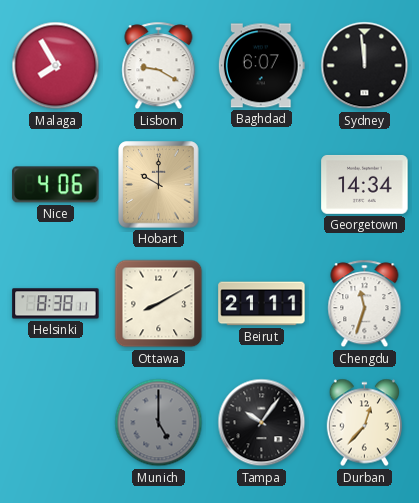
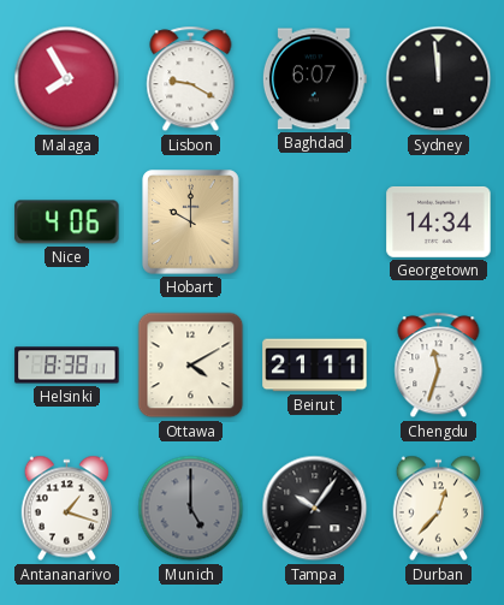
Ottawa: 8:10 -> 4:10 (191, 366)
Antananarivo: none -> 1:18 (66, 509)
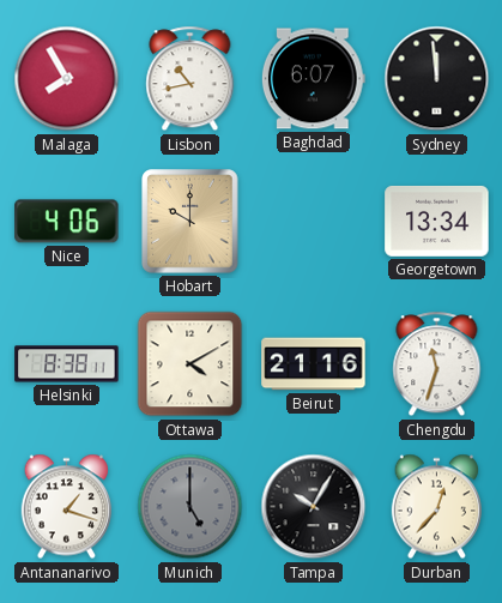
Lisbon: 9:20 -> 10:43 (190, 79)
Georgetown: 14:34 -> 13:34 (437, 221)
Beirut: 21:11 -> 21:16 (314, 364)
Tampa: 10:06 -> 10:05 (314, 507)
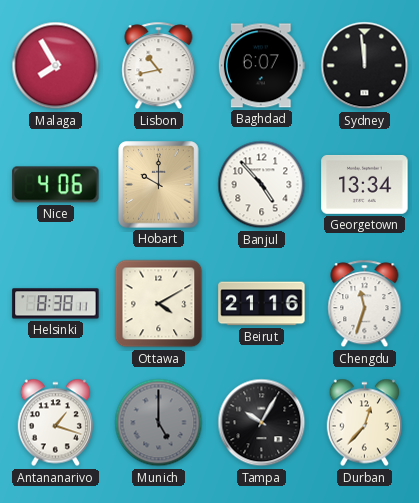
Banjul: none -> 4:53 (262, 185)
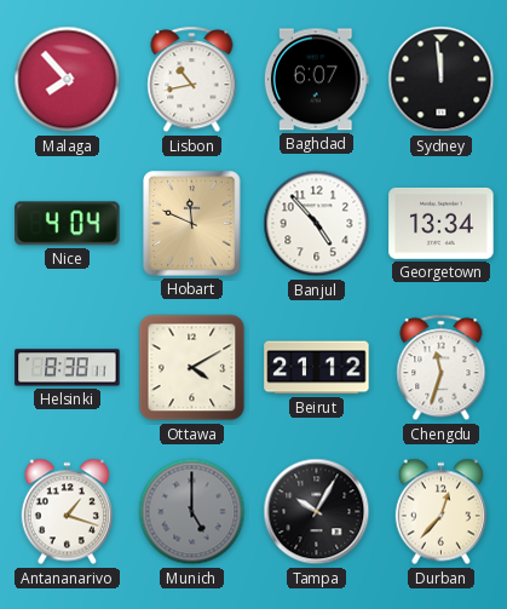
Malaga: 7:55 -> 7:53 (68, 80)
Nice: 4:06 -> 4:04 (68, 224)
Hobart: 10:00 -> 11:49 (192, 224)
Beirut: 21:16 -> 21:12 (317, 368)
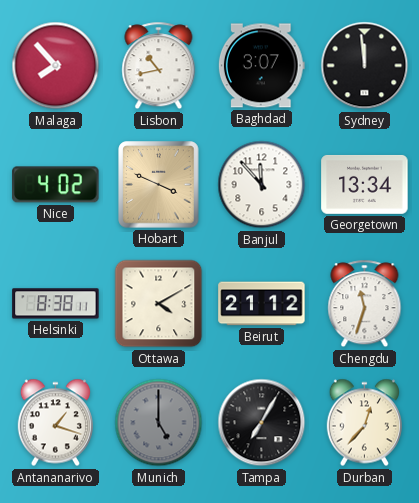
Baghdad: 6:07 -> 3:07 (261, 66)
Nice: 4:04 -> 4:02 (56, 185)
Hobart: 11:49 -> 3:49 (159, 185)
Banjul: 4:53 -> 11:53 (262, 185)
Tampa: 10:05 -> 7:05 (262, 423)
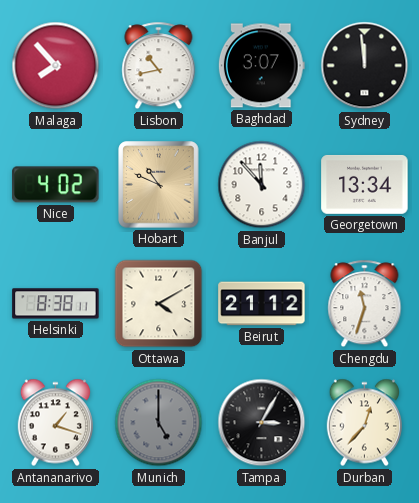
Hobart: 3:49 -> 10:49 (159, 185)
Tampa: 7:05 -> 3:05 (262, 423)
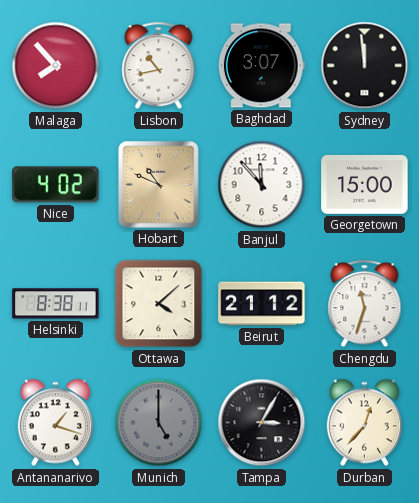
Georgetown: 13:34 -> 15:00 (365, 184)
Ottawa: 4:10 -> 4:08 (159, 304)
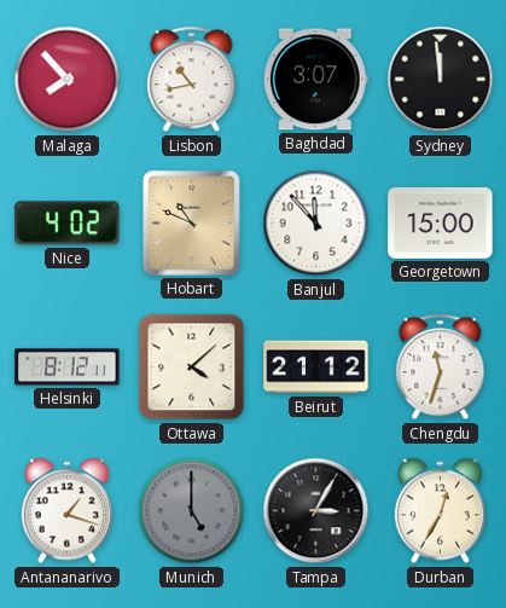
Helsinki: 8:38 -> 8:12 (68, 367)
Durban: 12:37 -> 12:35 (440, 511)
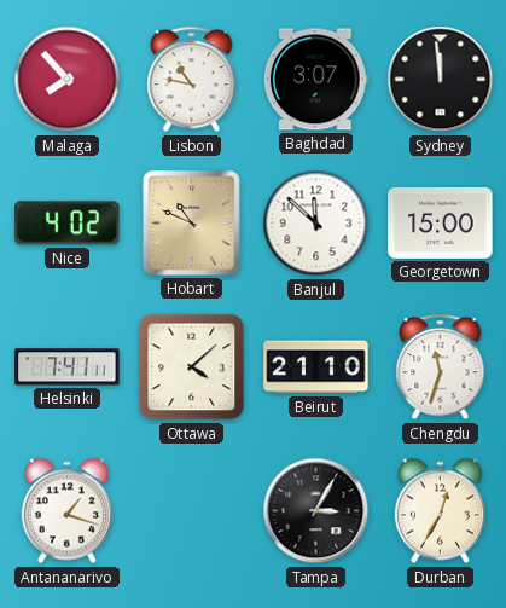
Lisbon: 10:43 -> 10:47 (192, 80)
Banjul: 11:53 -> 11:52 (316, 224)
Helsinki: 8:12 -> 7:41 (68, 367)
Beirut: 21:12 -> 21:10 (316, 367)
Munich: 5:00 -> none (192, 511)
